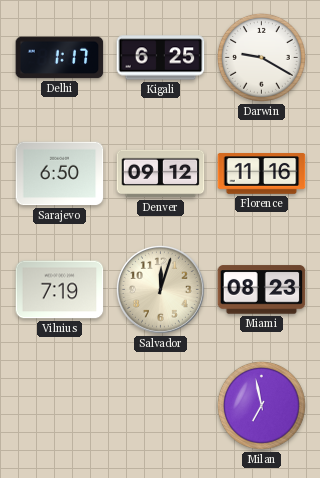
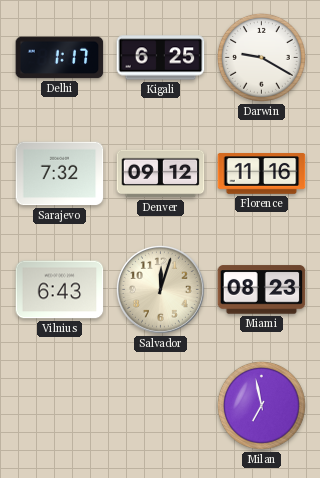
Sarajevo: 6:50 -> 7:32 (60, 174)
Vilnius: 7:19 -> 6:43 (60, 290)
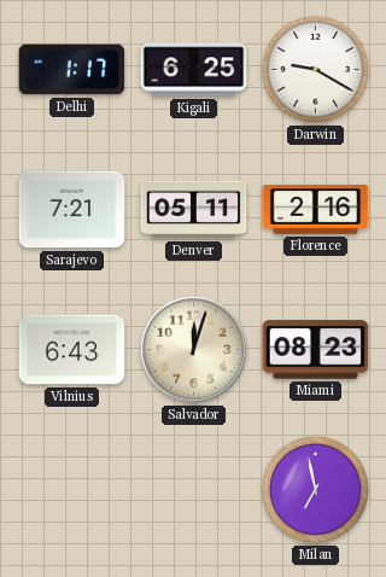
Sarajevo: 7:32 -> 7:21 (72, 210)
Denver: 09:12 -> 05:11 (194, 210)
Florence: 11:16 -> 2:16 (316, 210)
